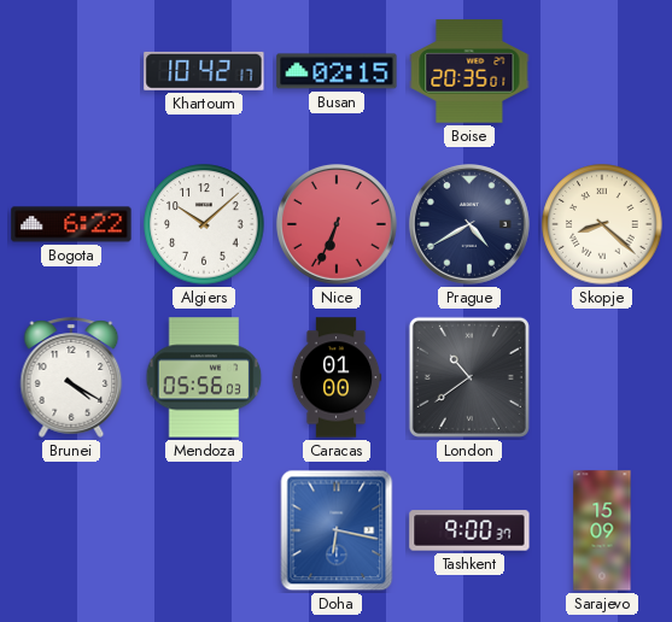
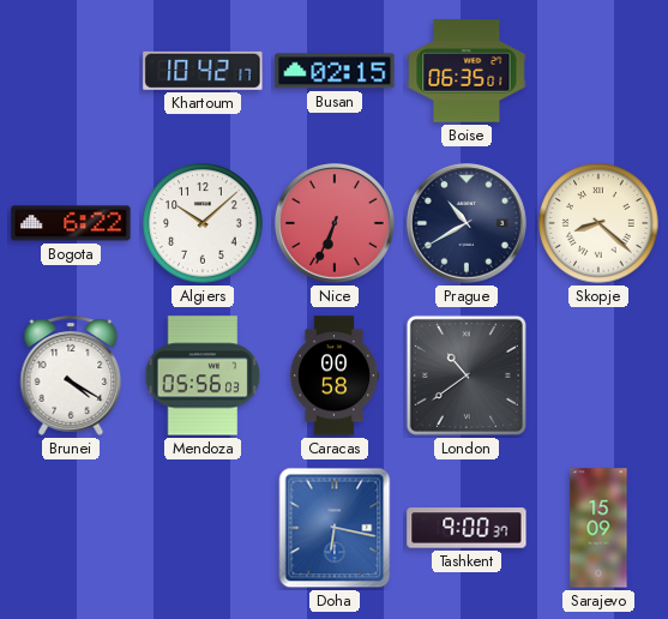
Boise: 20:35 -> 06:35 (467, 71)
Prague: 4:40 -> 10:40 (467, 223)
Caracas: 01:00 -> 00:58 (335, 375)
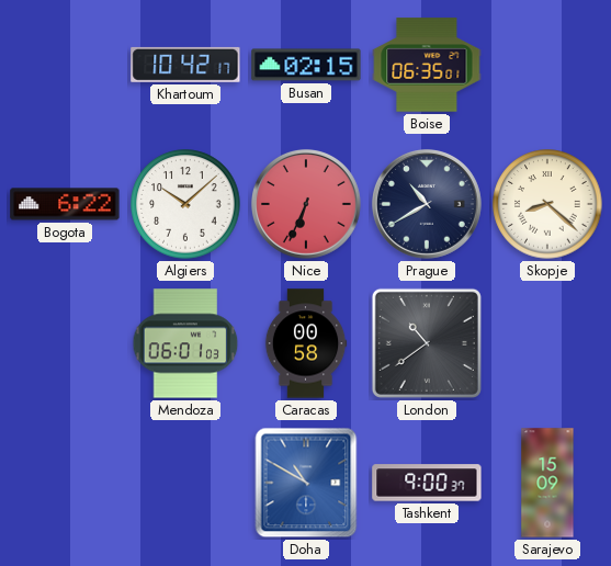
Brunei: 4:20 -> none (71, 375)
Mendoza: 05:56 -> 06:01 (185, 343)
Doha: 6:17 -> 10:50 (306, 483)
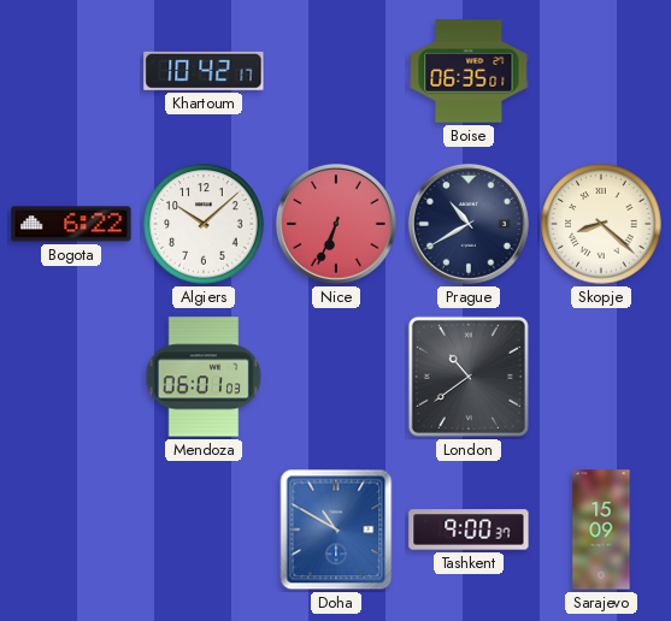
Busan: 02:15 -> none (306, 65)
Caracas: 00:58 -> none (306, 343)
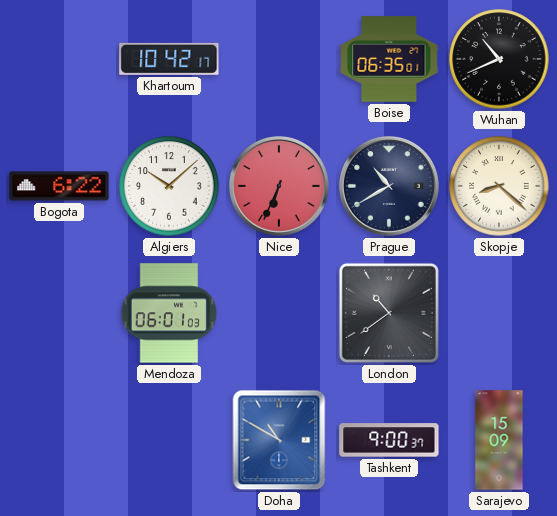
Wuhan: none -> 10:41 (499, 59)
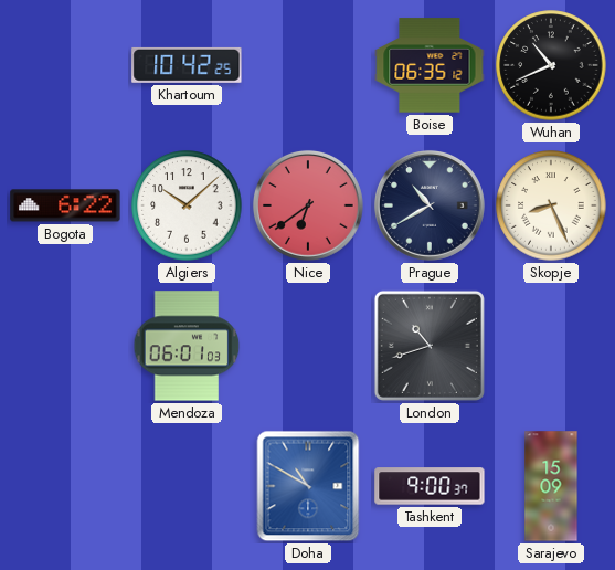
Khartoum: 10:42:17 -> 10:42:25 (187, 65)
Boise: 06:35:01 -> 06:35:12 (430, 65)
Nice: 6:34 -> 6:39 (308, 205)
Skopje: 8:22 -> 8:26 (551, 205)
London: 10:39 -> 10:42 (430, 346)
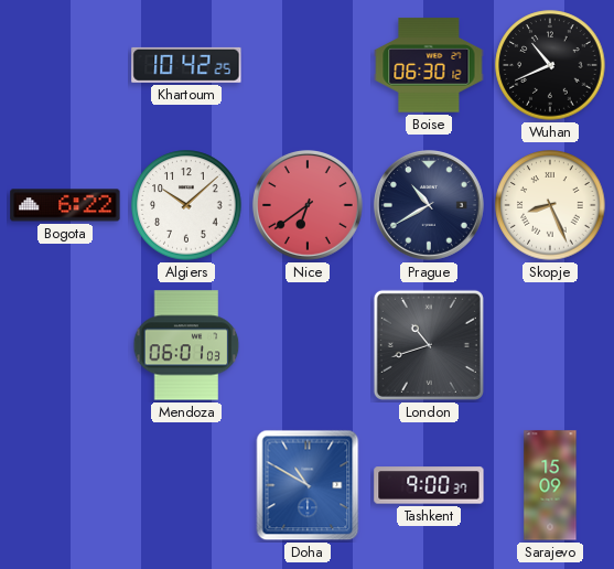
Boise: 06:35 -> 06:30 (429, 65)
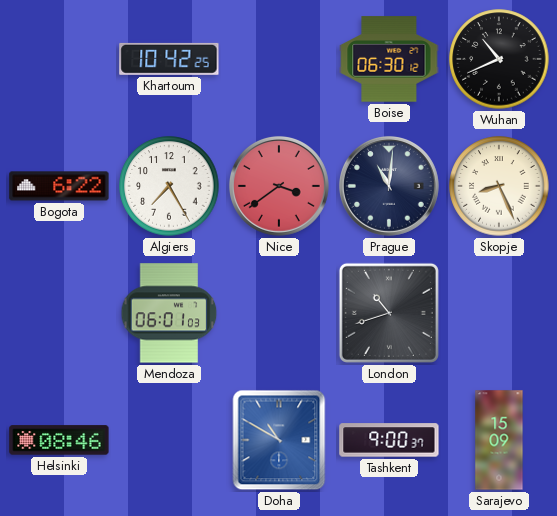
Algiers: 10:08 -> 7:25 (169, 186)
Nice: 6:39 -> 3:39 (279, 186)
Prague: 10:40 -> 11:01 (389, 186)
Helsinki: none -> 08:46 (59, 440)
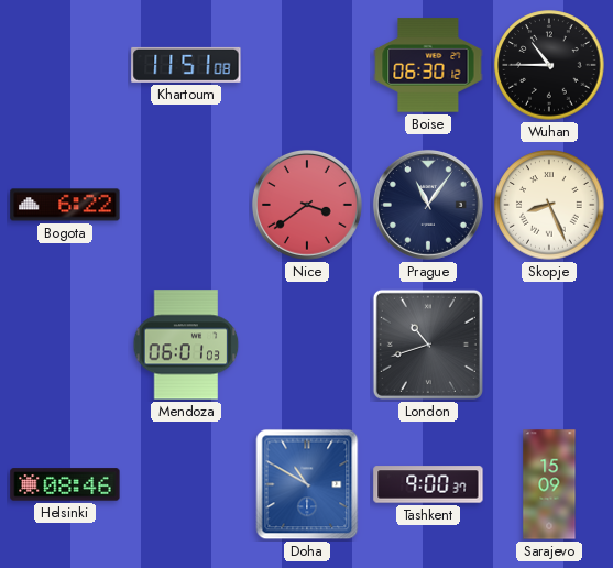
Khartoum: 10:42 -> 11:51 (186, 65)
Wuhan: 10:41 -> 10:45 (549, 65)
Algiers: 7:25 -> none (169, 186)
Prague: 11:01 -> 11:06 (428, 205)
